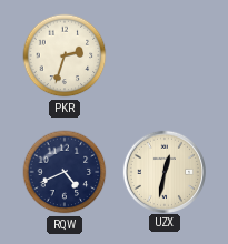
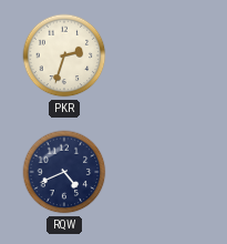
UZX: 12:32 -> none (163, 171)
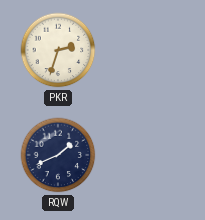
RQW: 4:41 -> 1:41 (58, 155)
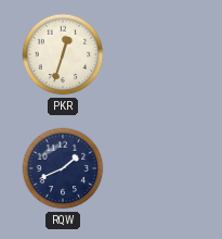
PKR: 2:33 -> 12:33 (63, 54)
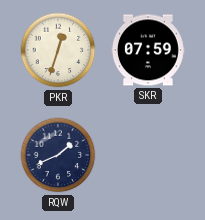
SKR: none -> 07:59 (148, 50)
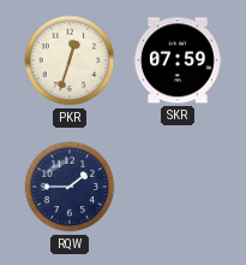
RQW: 1:41 -> 1:45 (70, 187)
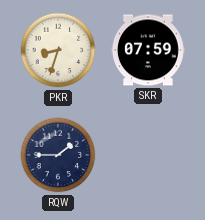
PKR: 12:33 -> 8:33 (58, 50)
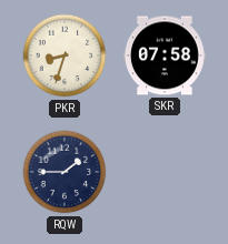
SKR: 07:59 -> 07:58 (165, 55)
